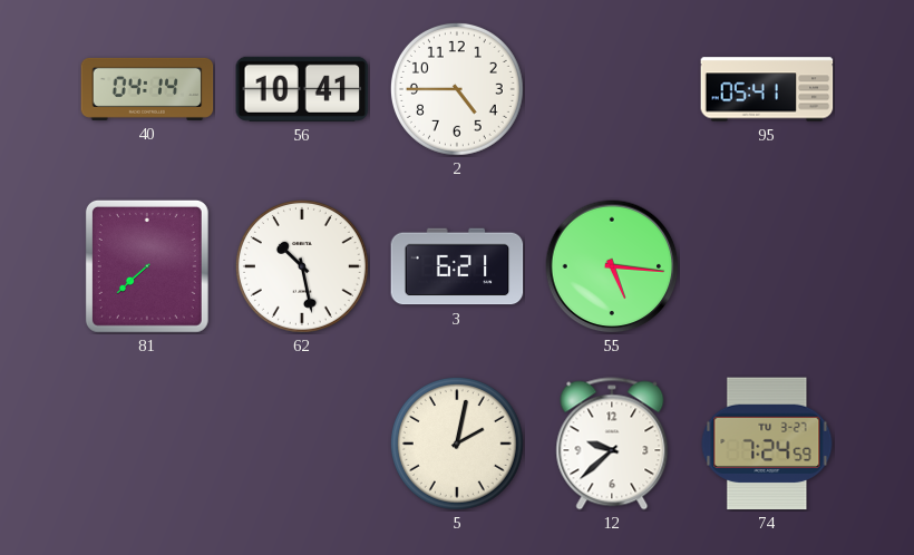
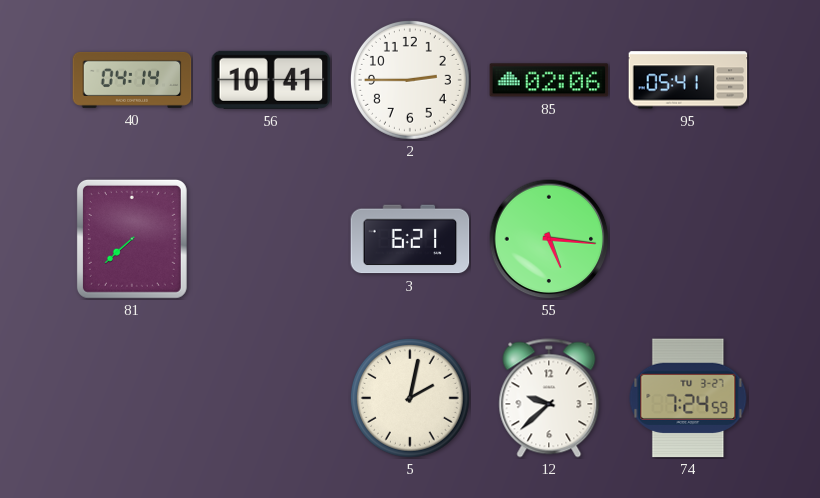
2: 4:45 -> 2:45 (410, 80)
85: none -> 02:06 (549, 80)
62: 10:28 -> none (302, 266)
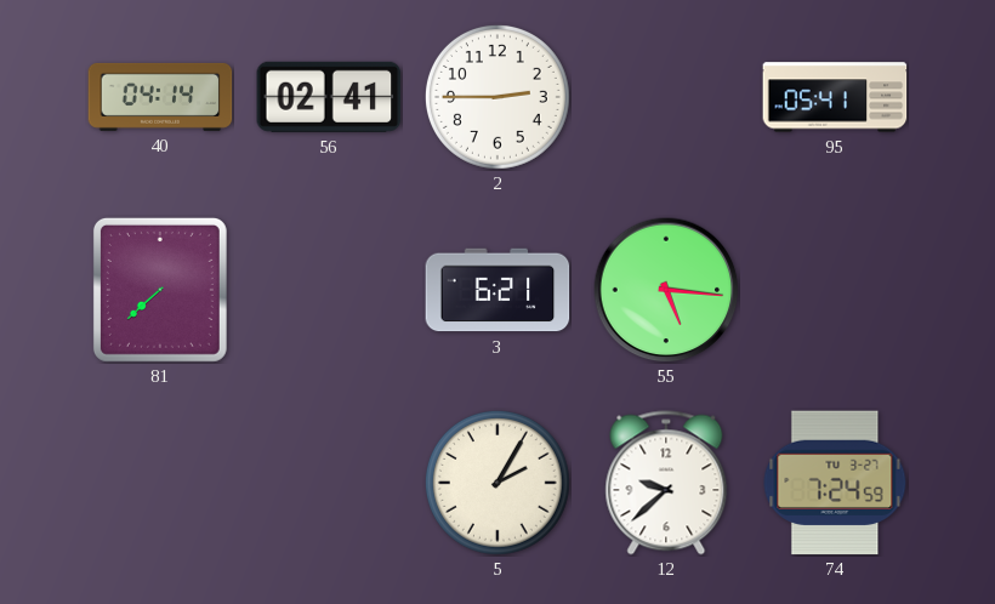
56: 10:41 -> 02:41 (329, 97)
85: 02:06 -> none (549, 80)
5: 2:02 -> 2:05 (497, 483)
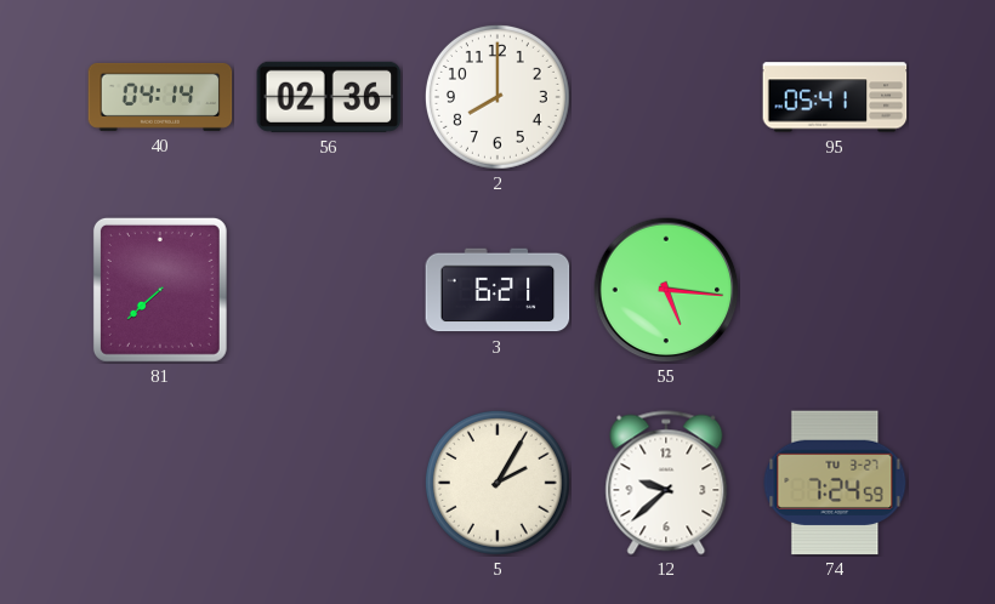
56: 02:41 -> 02:36 (329, 97)
2: 2:45 -> 8:00 (497, 97)
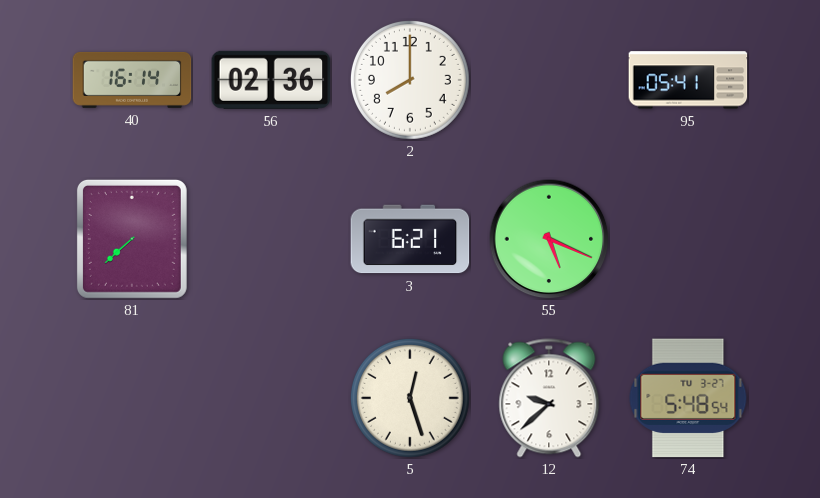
40: 04:14 -> 16:14 (132, 80)
55: 5:16 -> 5:19 (549, 239)
5: 2:05 -> 12:27 (410, 398)
74: 7:24 -> 5:48 (688, 398)
